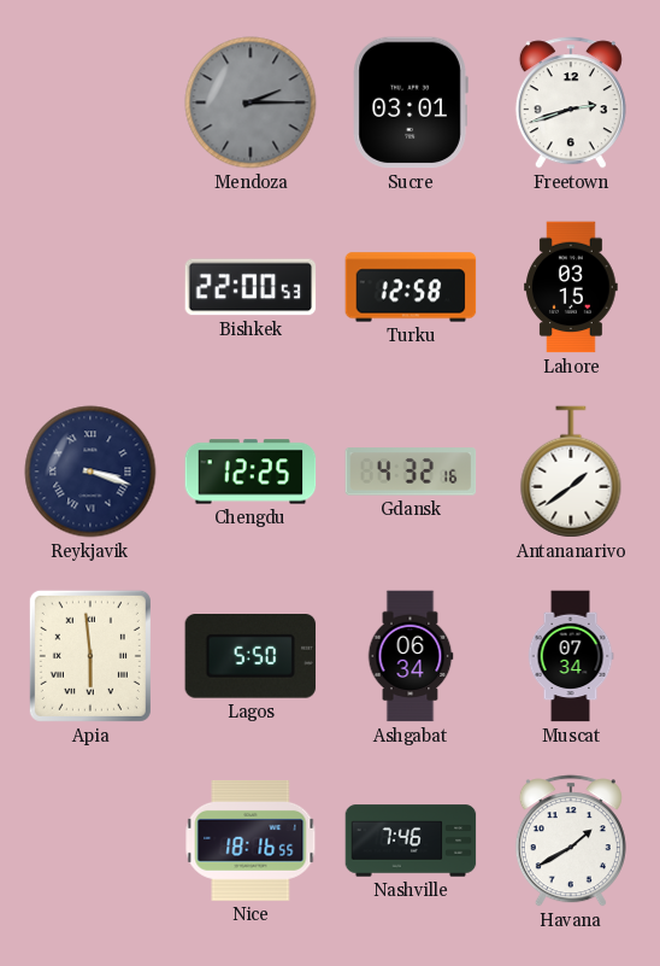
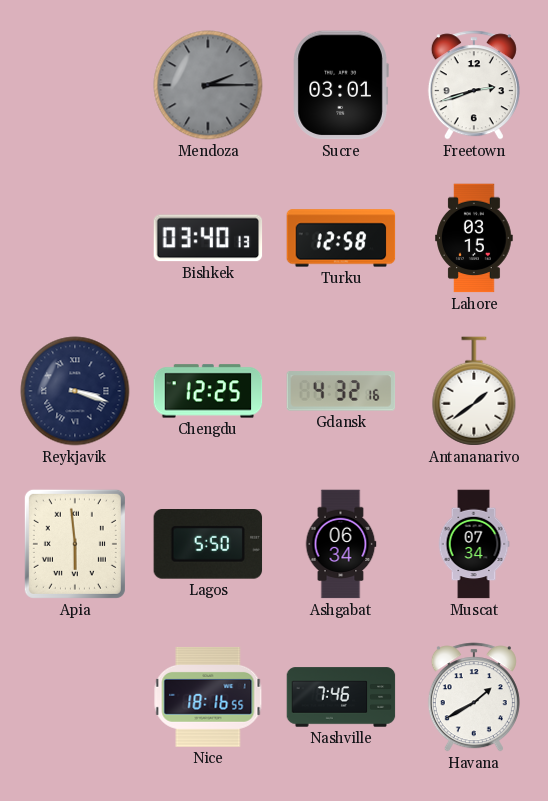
Bishkek: 22:00 -> 03:40 (208, 238)
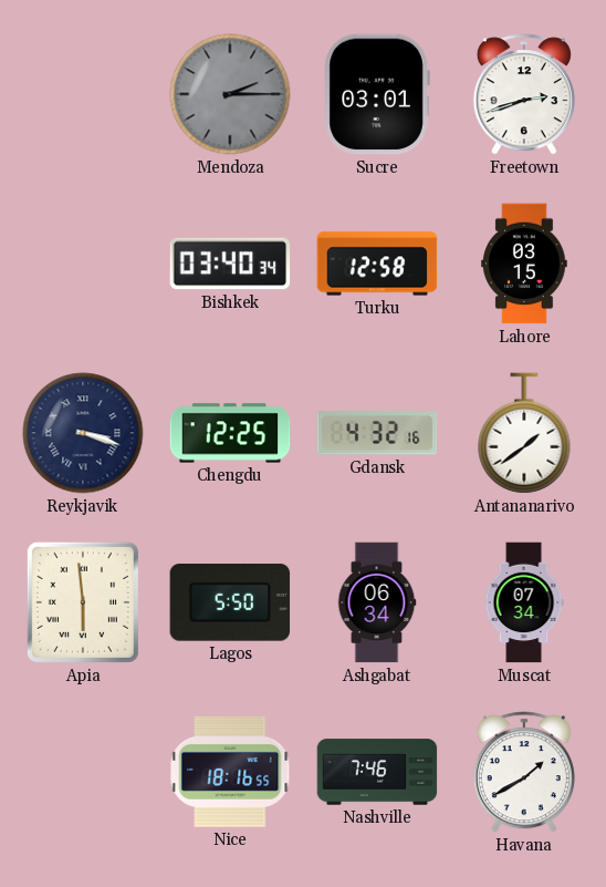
Bishkek: 03:40:13 -> 03:40:34 (230, 264)
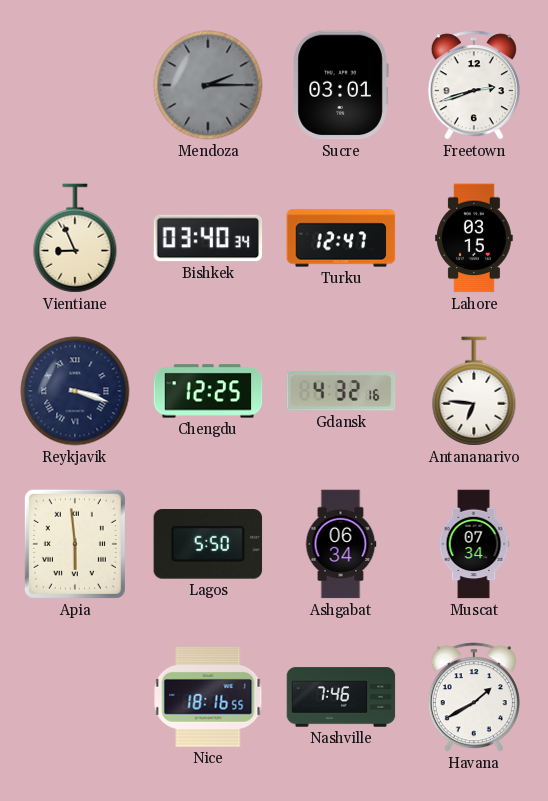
Vientiane: none -> 8:56 (75, 238)
Turku: 12:58 -> 12:47 (341, 238)
Antananarivo: 1:39 -> 6:46 (474, 391)
